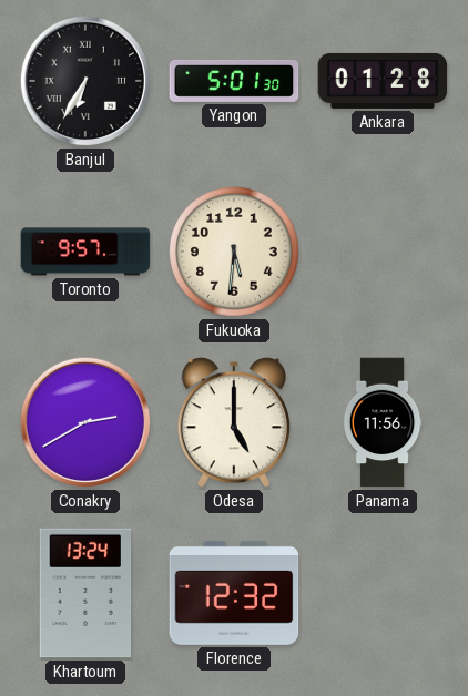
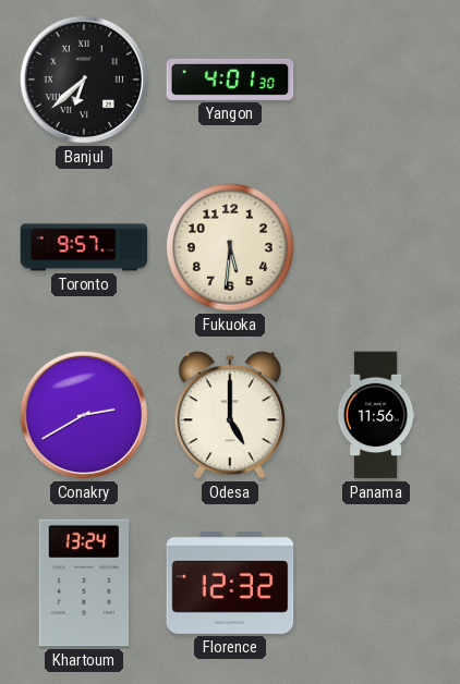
Banjul: 6:35 -> 6:38 (84, 80)
Yangon: 5:01 -> 4:01 (230, 80)
Ankara: 01:28 -> none (383, 81)
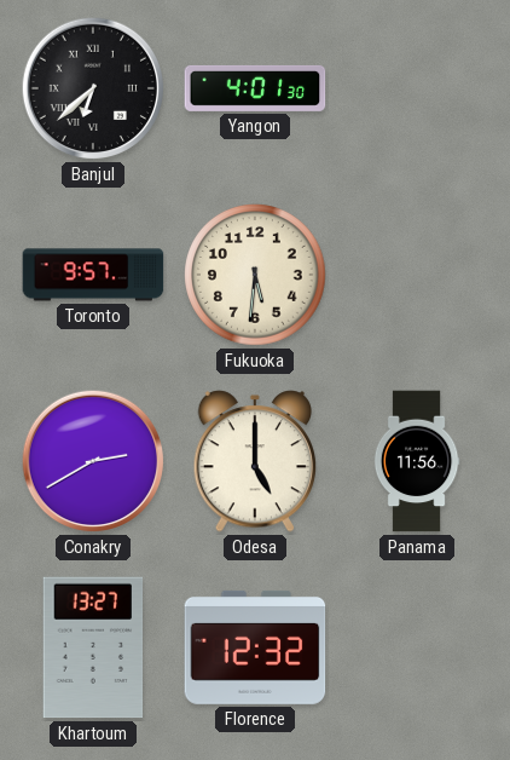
Khartoum: 13:24 -> 13:27 (93, 647)
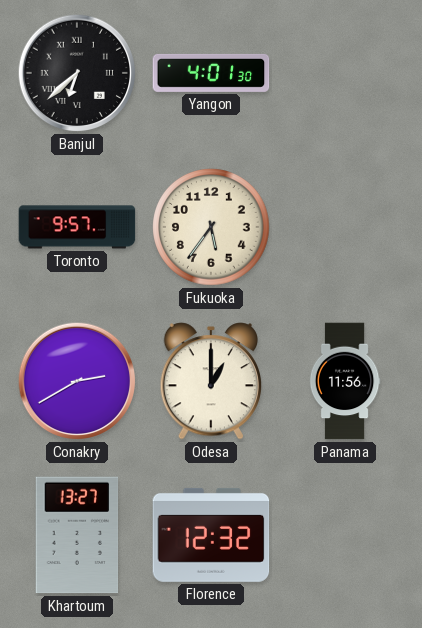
Fukuoka: 5:31 -> 5:36 (211, 227)
Odesa: 5:00 -> 1:00 (210, 381)
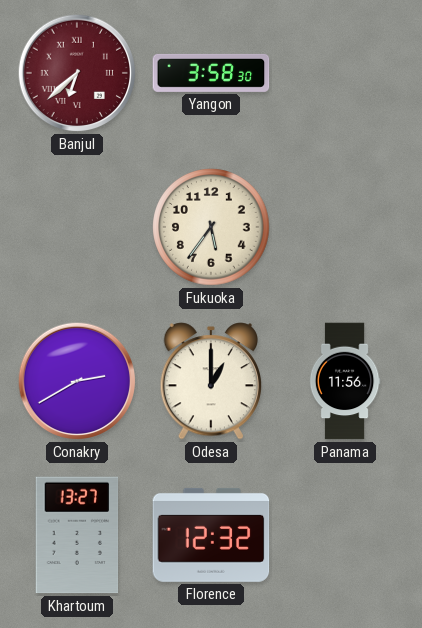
Banjul dial: black -> burgundy (77, 73)
Yangon: 4:01 -> 3:58 (211, 73)
Toronto: 9:57 -> none (77, 227)
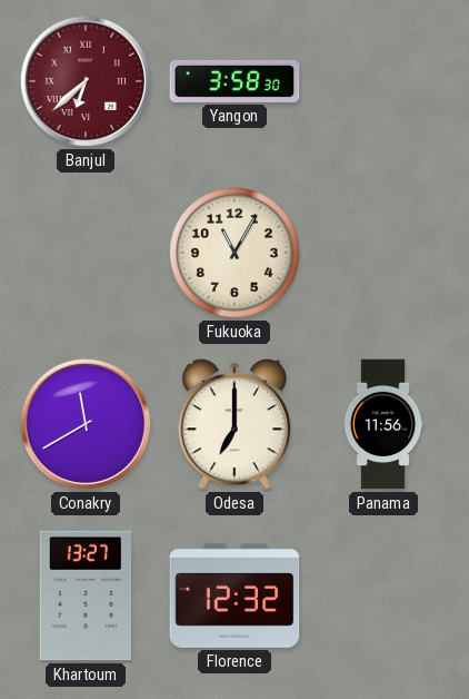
Fukuoka: 5:36 -> 11:05 (234, 253)
Conakry: 2:40 -> 11:40 (86, 424)
Odesa: 1:00 -> 7:00 (233, 424)
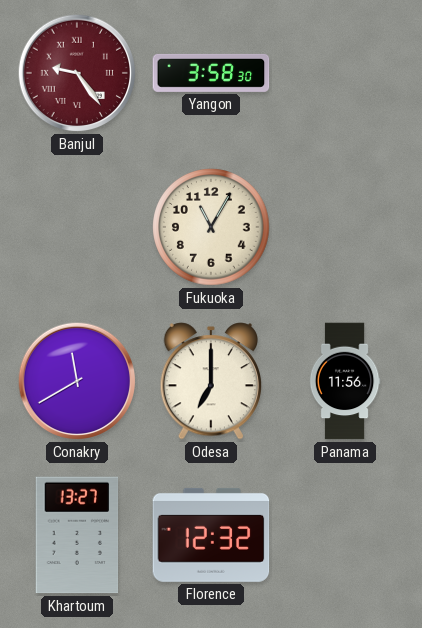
Banjul: 6:38 -> 9:24 (77, 73)
